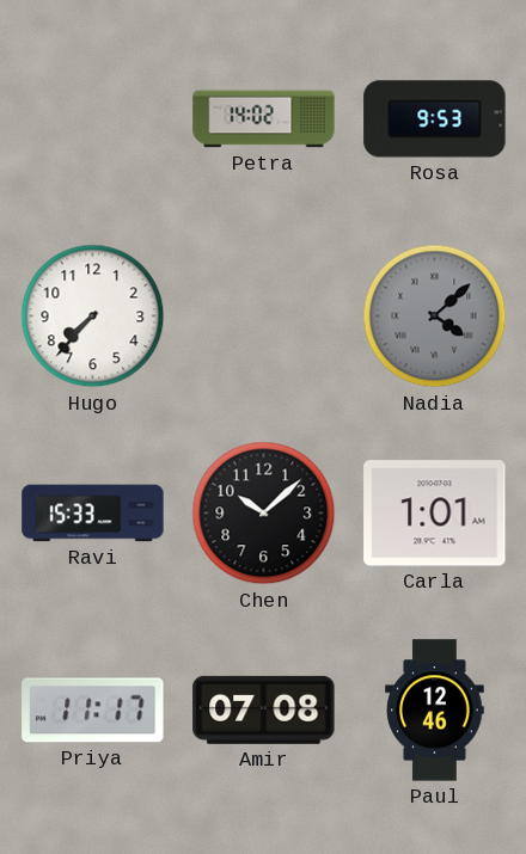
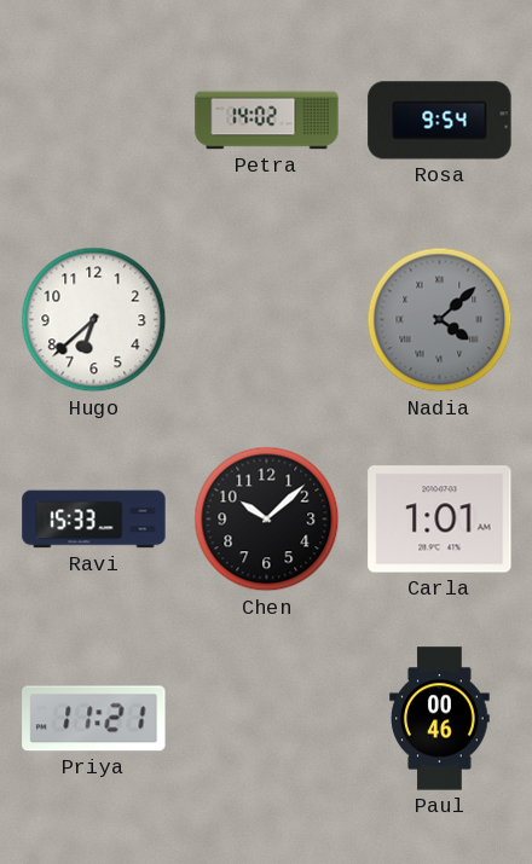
Rosa: 9:53 -> 9:54 (440, 121)
Hugo: 7:37 -> 6:38 (94, 320)
Priya: 11:17 -> 11:21 (94, 719)
Amir: 07:08 -> none (264, 709)
Paul: 12:46 -> 00:46 (440, 719)
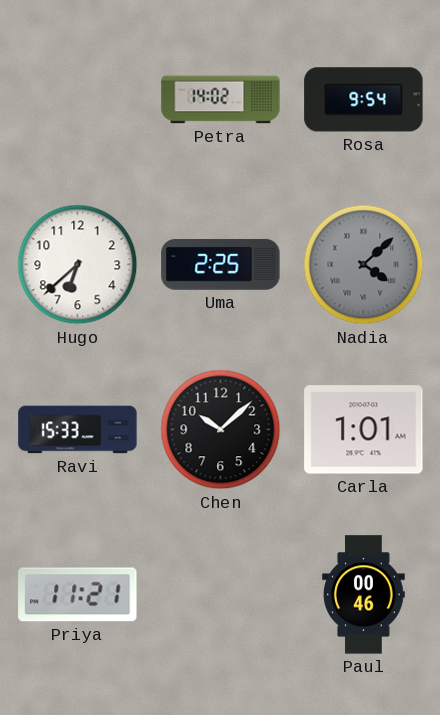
Uma: none -> 2:25 (221, 264)
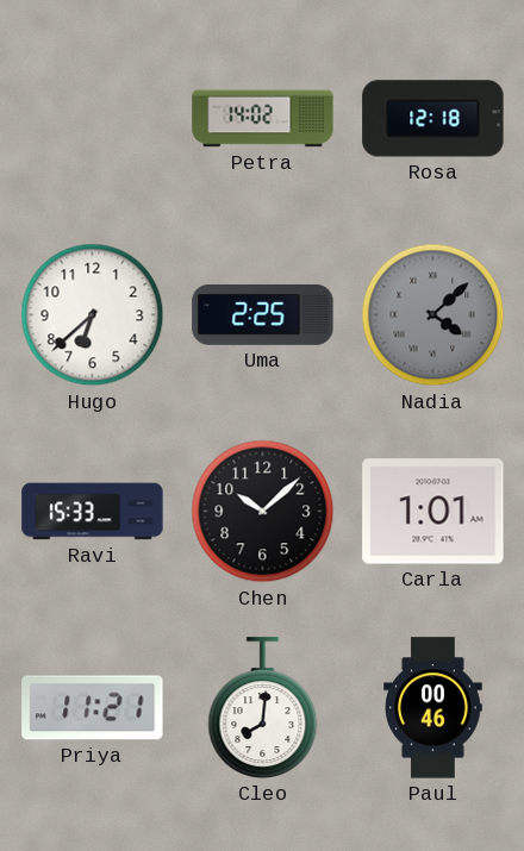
Rosa: 9:54 -> 12:18 (433, 119)
Cleo: none -> 8:01 (263, 708)
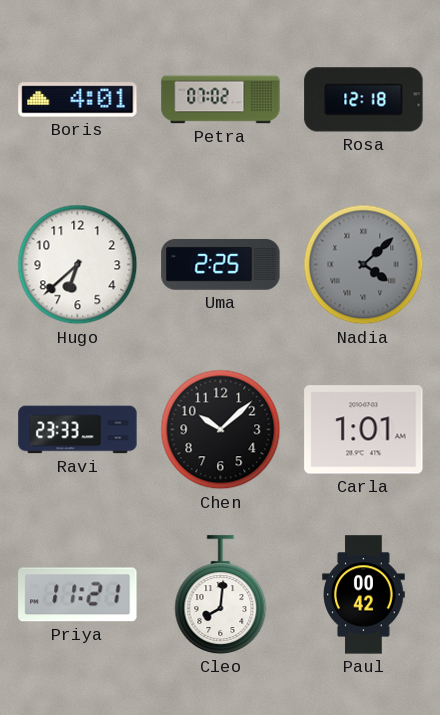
Boris: none -> 4:01 (78, 100)
Petra: 14:02 -> 07:02 (221, 100)
Ravi: 15:33 -> 23:33 (78, 430)
Paul: 00:46 -> 00:42 (364, 595)
